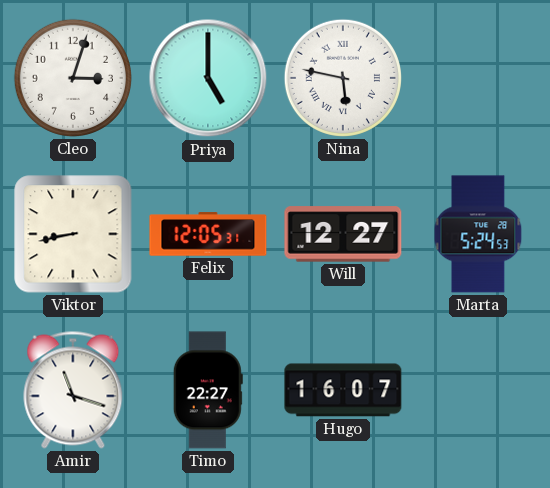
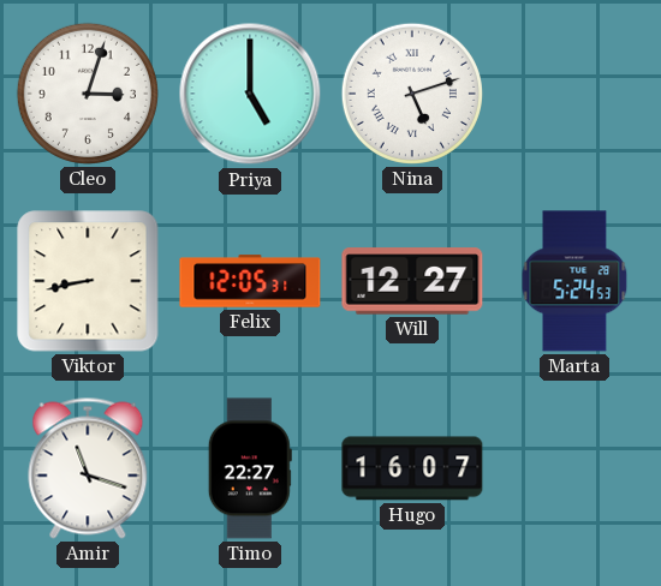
Nina: 5:47 -> 5:12 (412, 94)
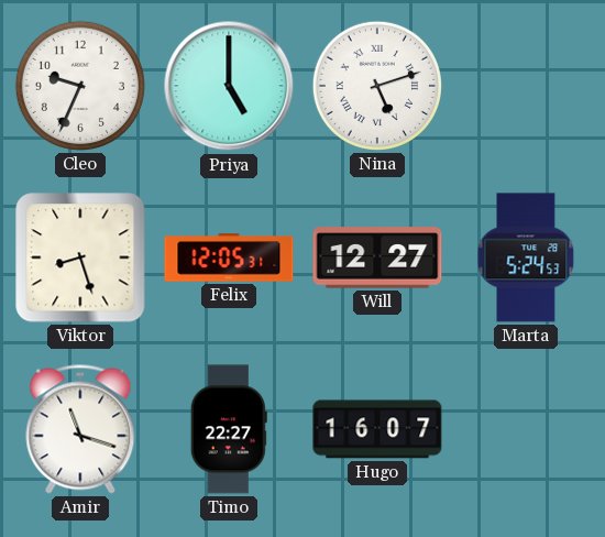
Cleo: 3:03 -> 9:34 (80, 86)
Viktor: 8:43 -> 8:27 (80, 257)
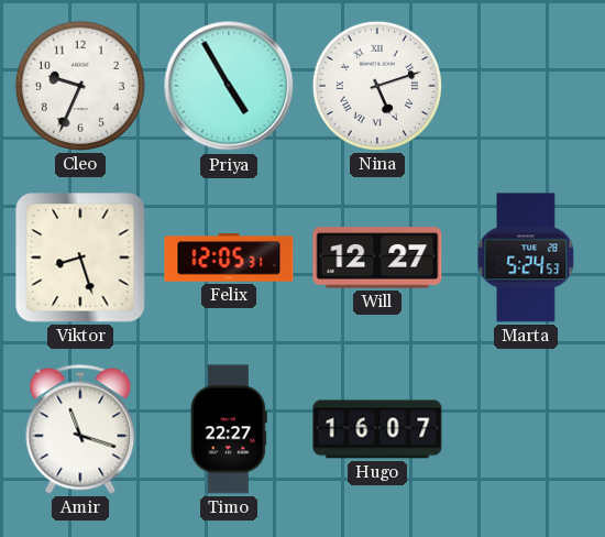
Priya: 5:00 -> 4:55 (229, 86)
